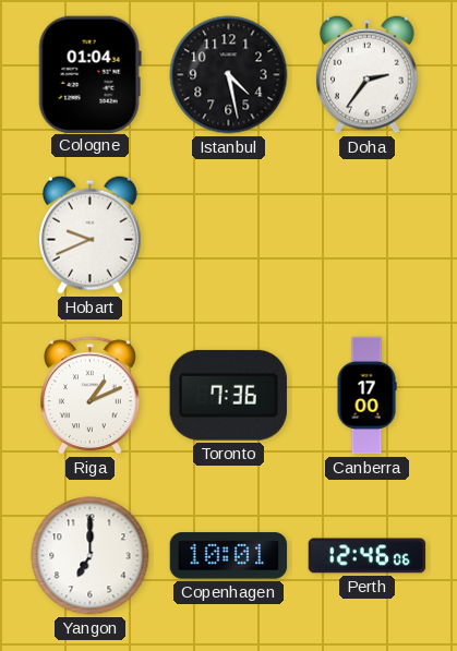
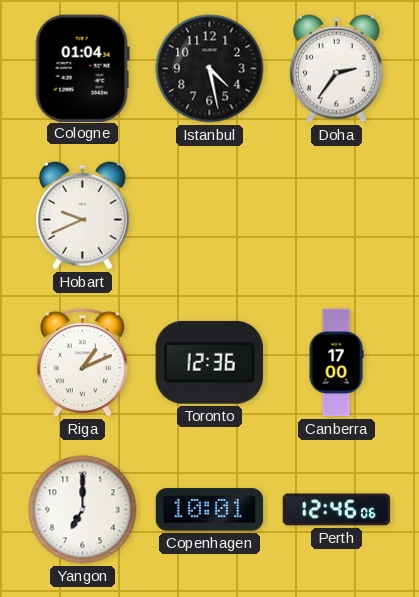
Toronto: 7:36 -> 12:36 (209, 362)
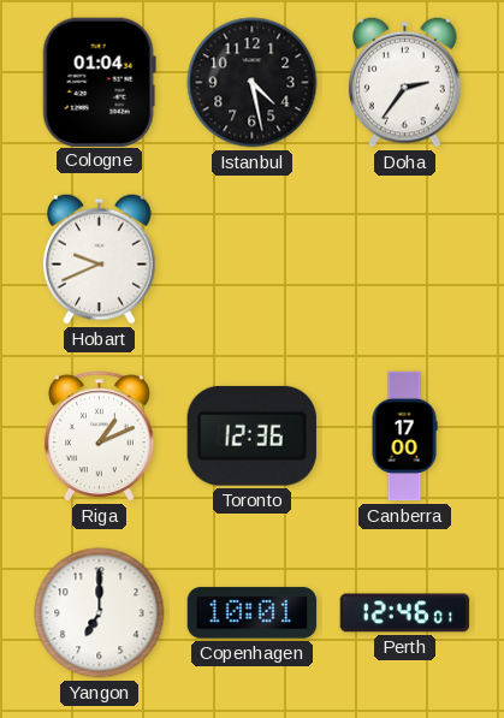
Perth: 12:46:06 -> 12:46:01 (405, 613)
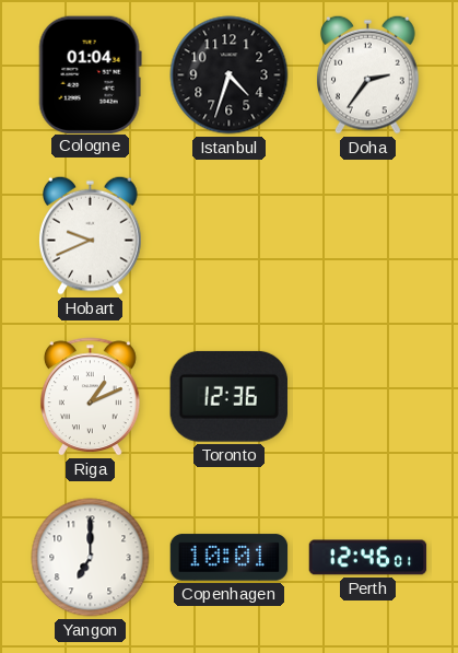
Istanbul: 4:28 -> 4:33 (230, 75)
Canberra: 17:00 -> none (404, 437)
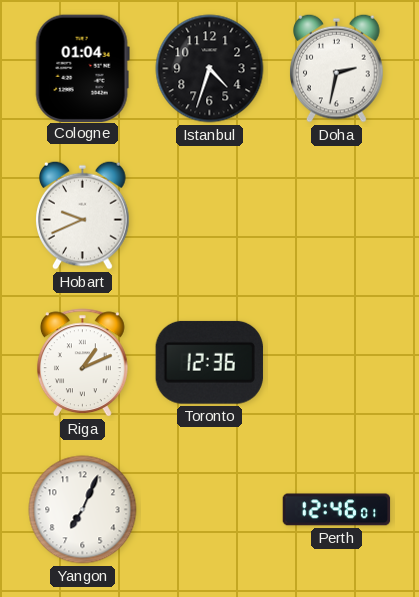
Doha: 2:36 -> 2:32 (337, 68)
Yangon: 7:00 -> 7:04 (83, 510)
Copenhagen: 10:01 -> none (230, 558)
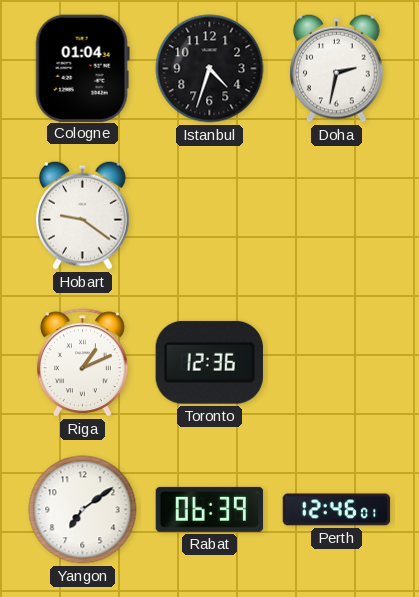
Hobart: 9:41 -> 9:21 (83, 215)
Yangon: 7:04 -> 7:09 (83, 510)
Rabat: none -> 06:39 (210, 509)
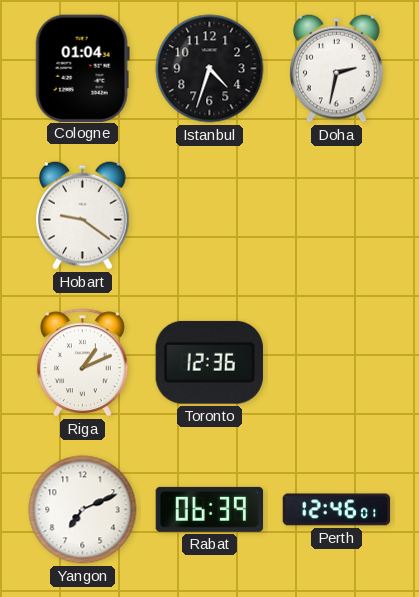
Yangon: 7:09 -> 7:11 (83, 510)
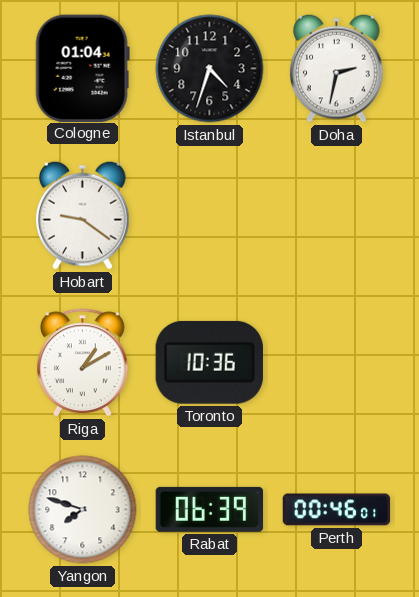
Riga: 1:11 -> 1:10 (82, 363)
Toronto: 12:36 -> 10:36 (209, 362)
Yangon: 7:11 -> 7:48 (83, 510)
Perth: 12:46 -> 00:46 (337, 510)
